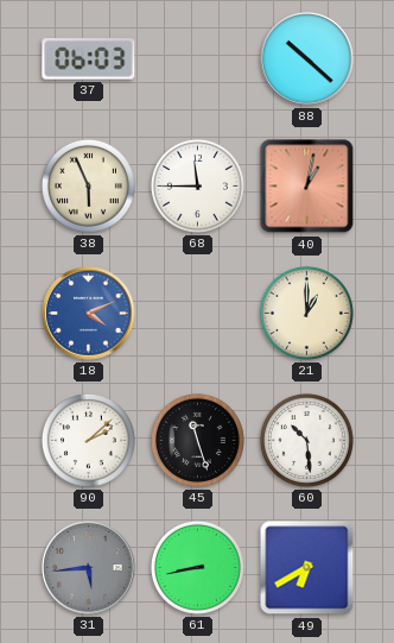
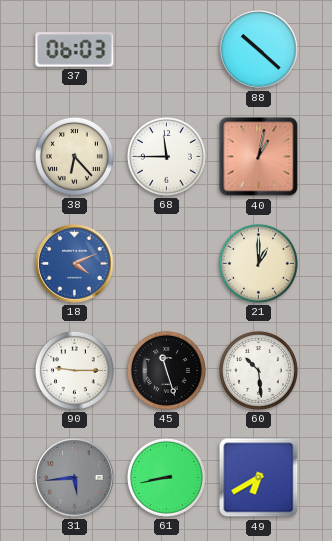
38: 5:56 -> 6:23 (74, 156)
90: 2:08 -> 9:15 (74, 370)
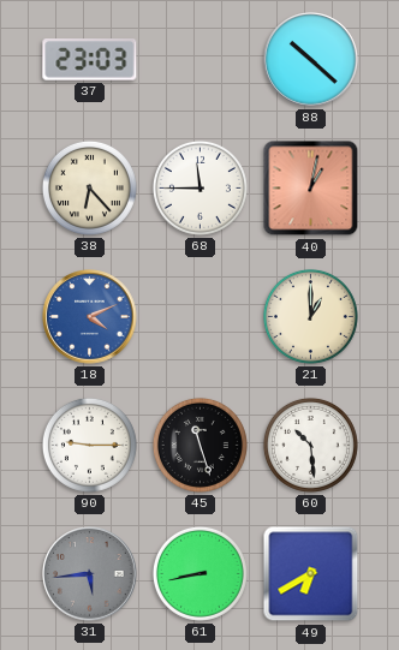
37: 06:03 -> 23:03 (90, 60)
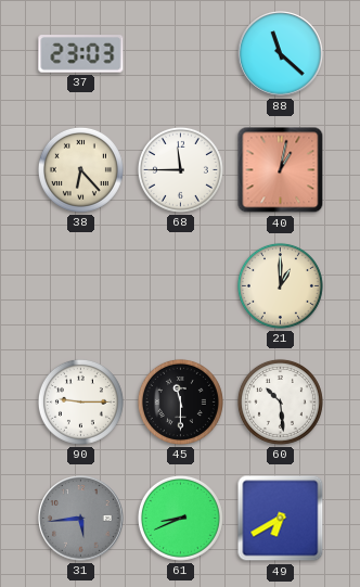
88: 10:22 -> 11:22 (281, 54)
18: 4:11 -> none (90, 317)
45: 11:27 -> 11:30 (180, 401)
61: 8:43 -> 8:41 (180, 518)
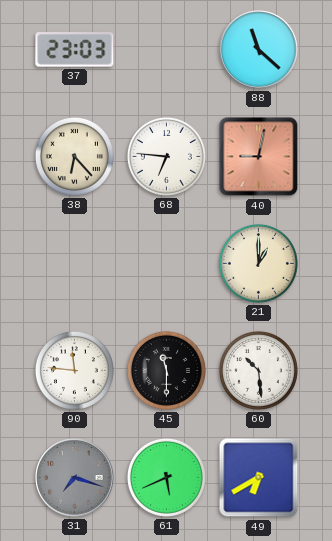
68: 11:45 -> 6:46 (166, 156)
40: 1:02 -> 9:02 (259, 157)
90: 9:15 -> 11:46 (74, 370)
31: 5:44 -> 7:18 (75, 478)
61: 8:41 -> 5:41 (166, 477)
